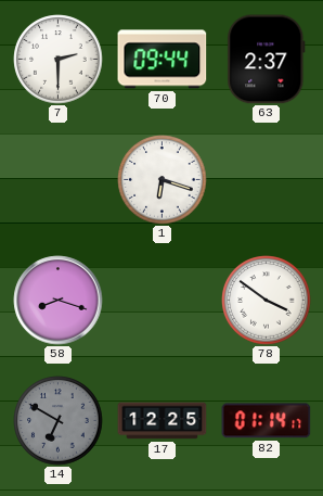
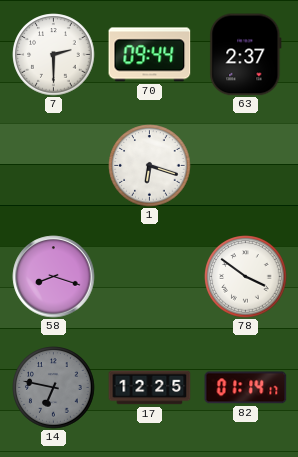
14: 6:50 -> 6:47 (54, 388)
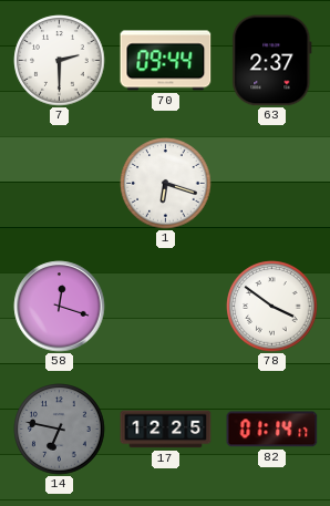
58: 8:18 -> 12:18 (60, 307)
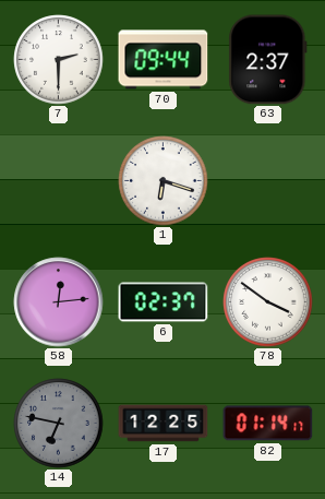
58: 12:18 -> 12:14 (59, 302)
6: none -> 02:37 (164, 302)
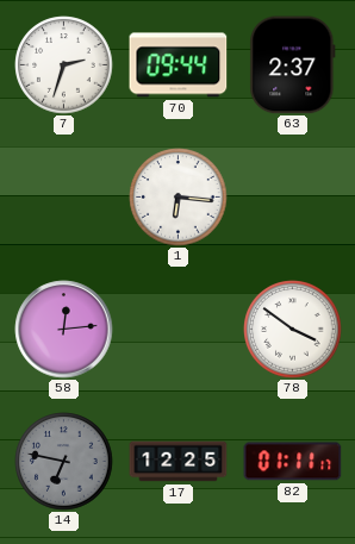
7: 2:30 -> 2:33 (64, 65)
1: 6:18 -> 6:16 (179, 198)
6: 02:37 -> none (164, 302)
82: 01:14 -> 01:11 (293, 462)
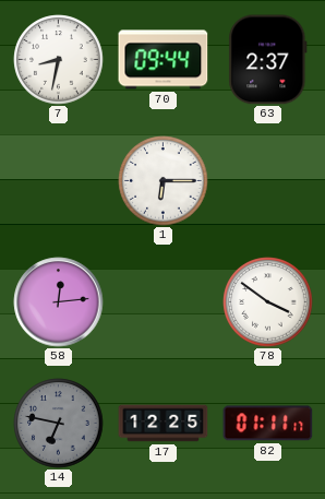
7: 2:33 -> 8:32 (59, 60)
1: 6:16 -> 6:15 (164, 181)
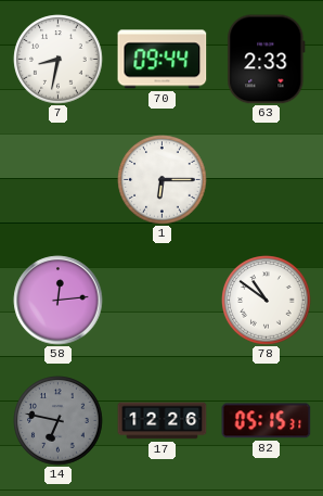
63: 2:37 -> 2:33 (267, 60)
78: 3:51 -> 10:51 (267, 301)
17: 12:25 -> 12:26 (163, 421)
82: 01:11 -> 05:15 (267, 421)
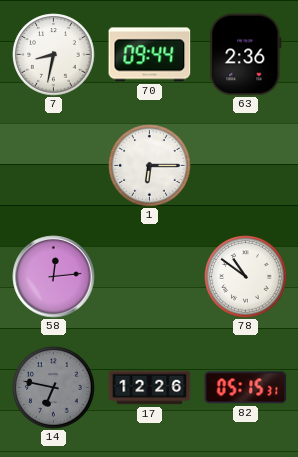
63: 2:33 -> 2:36 (246, 55)
